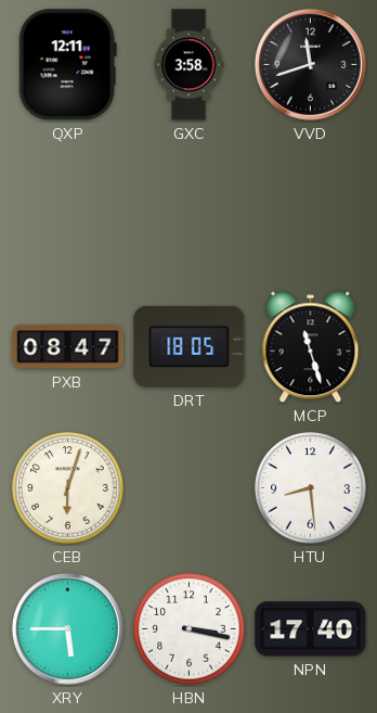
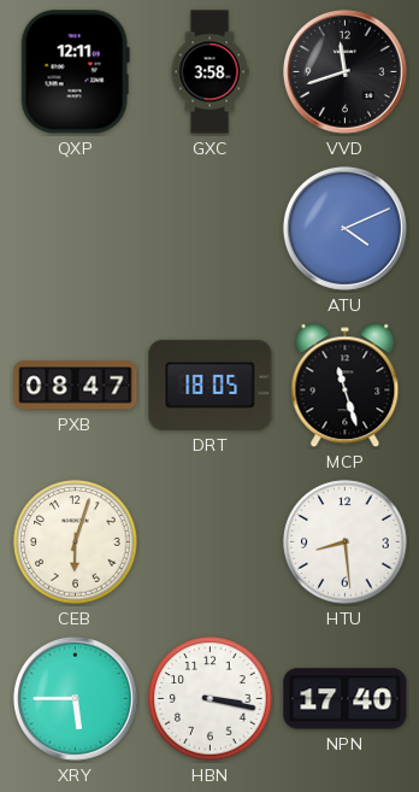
ATU: none -> 4:11 (344, 228)
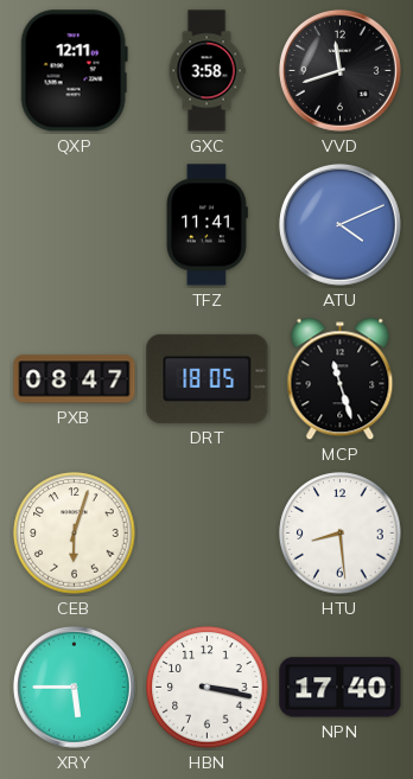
TFZ: none -> 11:41 (206, 225)
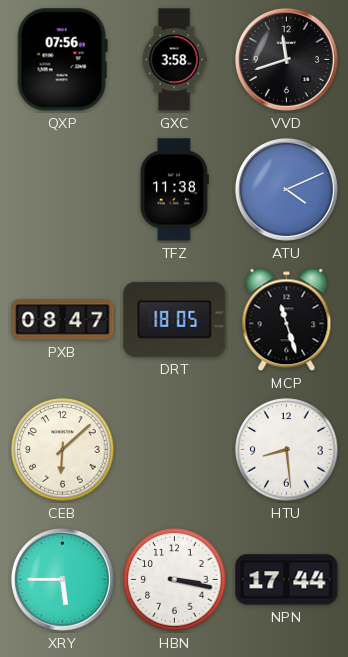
QXP: 12:11 -> 07:56 (62, 60)
TFZ: 11:41 -> 11:38 (174, 190)
CEB: 6:03 -> 6:08 (63, 450)
NPN: 17:40 -> 17:44 (287, 580)
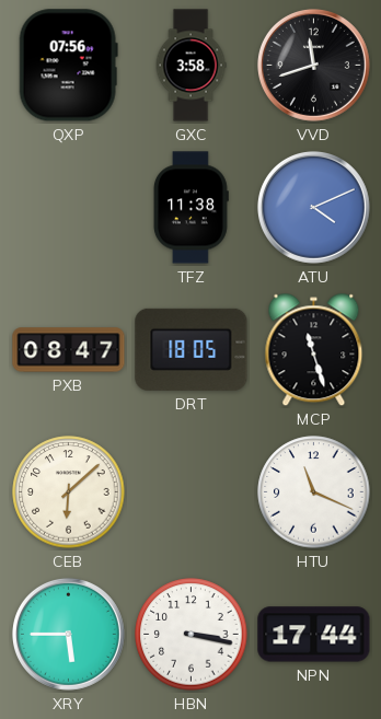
HTU: 8:29 -> 11:19 (314, 492)
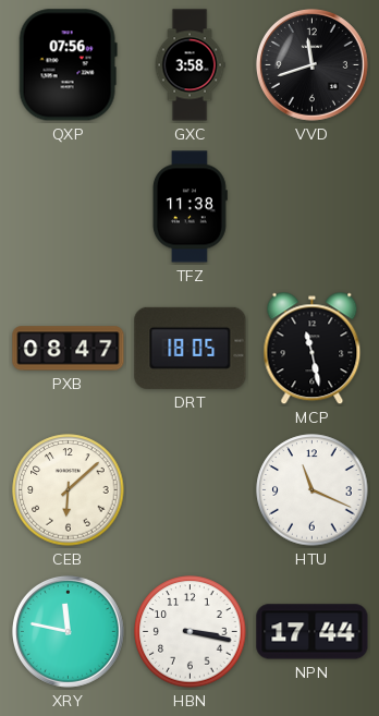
ATU: 4:11 -> none (313, 207)
MCP: 11:27 -> 11:28 (313, 349)
XRY: 5:45 -> 11:47 (68, 631)
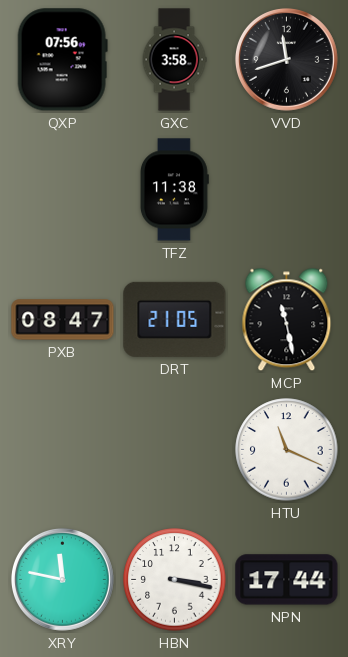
DRT: 18:05 -> 21:05 (175, 319)
CEB: 6:08 -> none (69, 490)
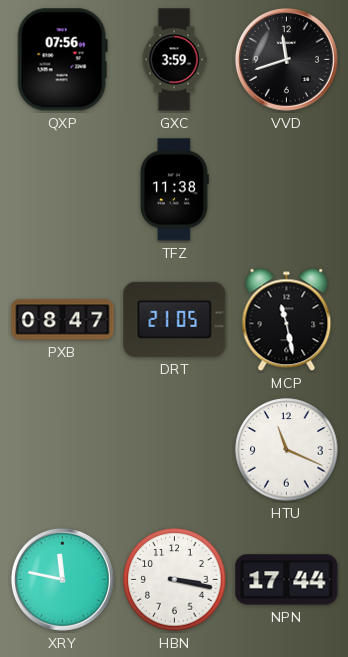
GXC: 3:58 -> 3:59 (174, 60)
